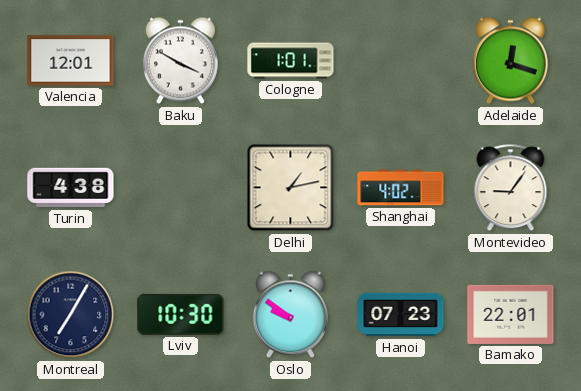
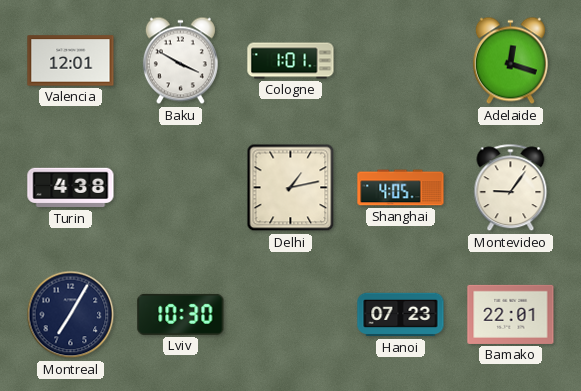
Shanghai: 4:02 -> 4:05 (401, 188)
Oslo: 9:51 -> none (290, 315)
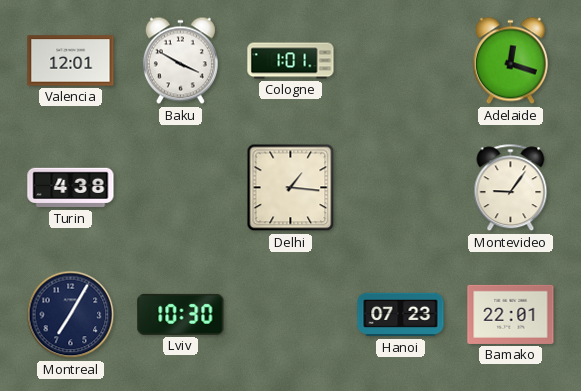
Delhi: 1:13 -> 1:16 (291, 188)
Shanghai: 4:05 -> none (401, 188)
